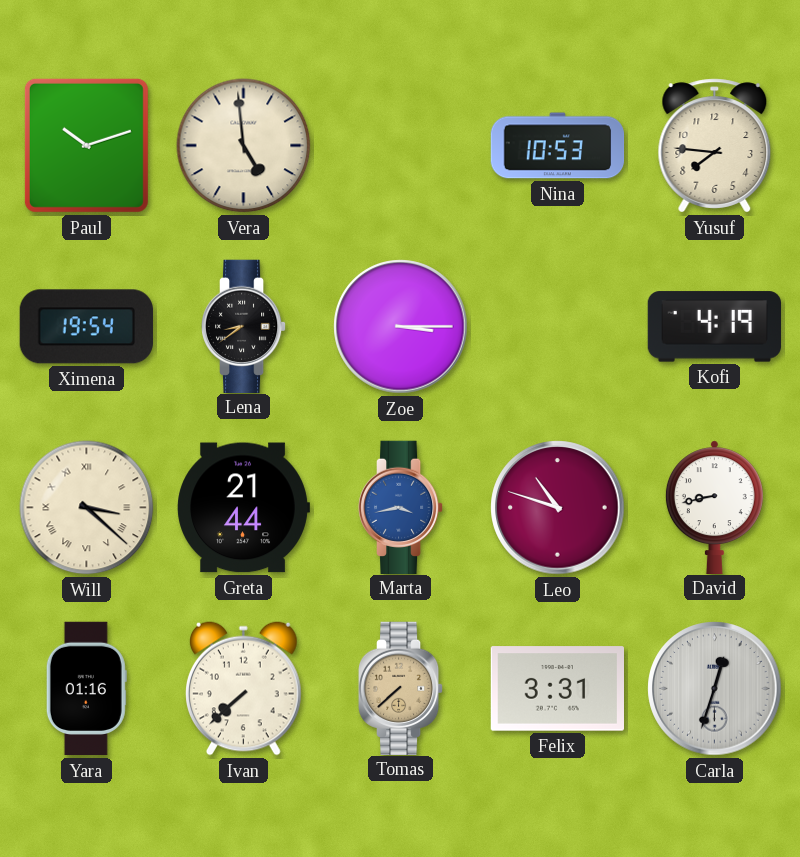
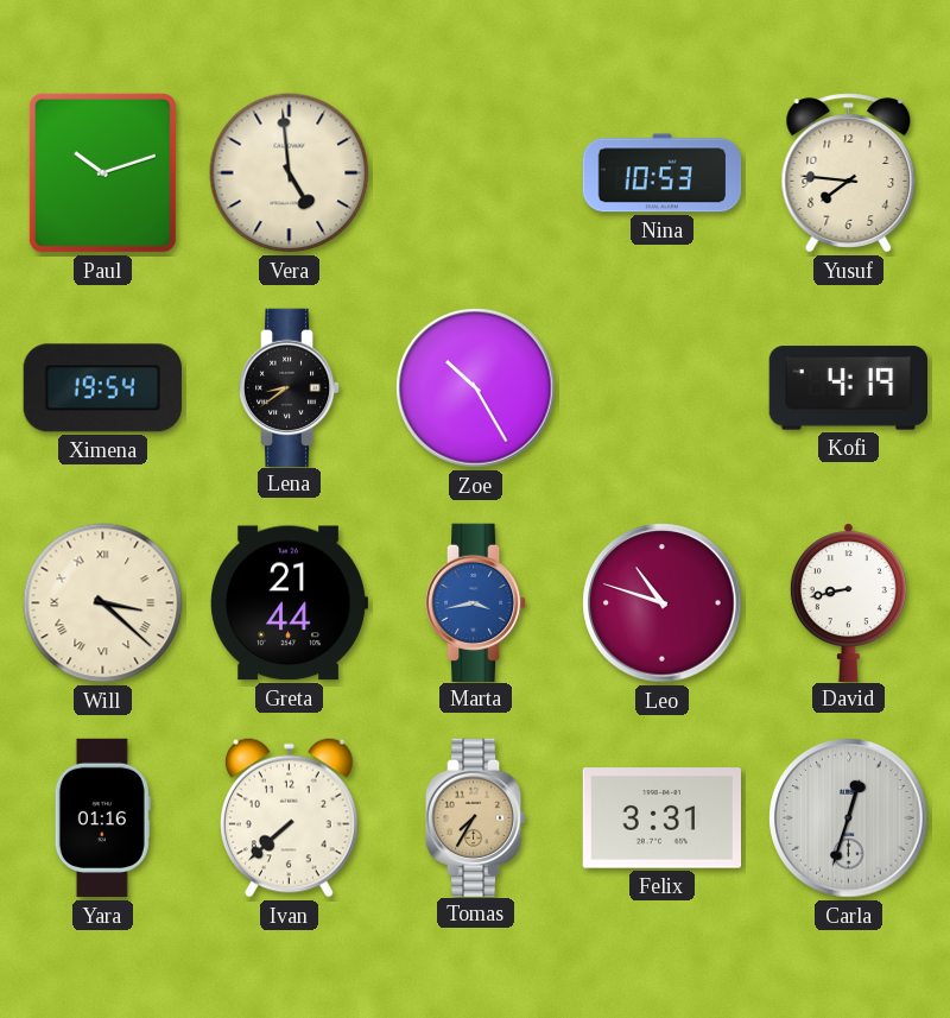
Zoe: 3:15 -> 10:25 (476, 388)
Tomas: 7:38 -> 7:35 (476, 817)
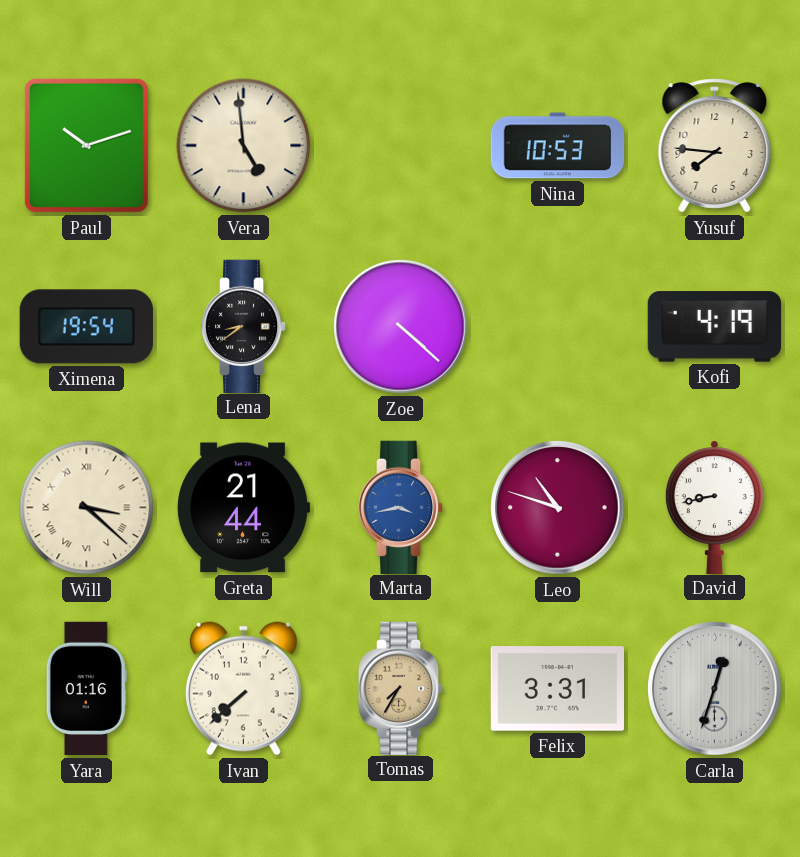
Zoe: 10:25 -> 4:22 (401, 327)
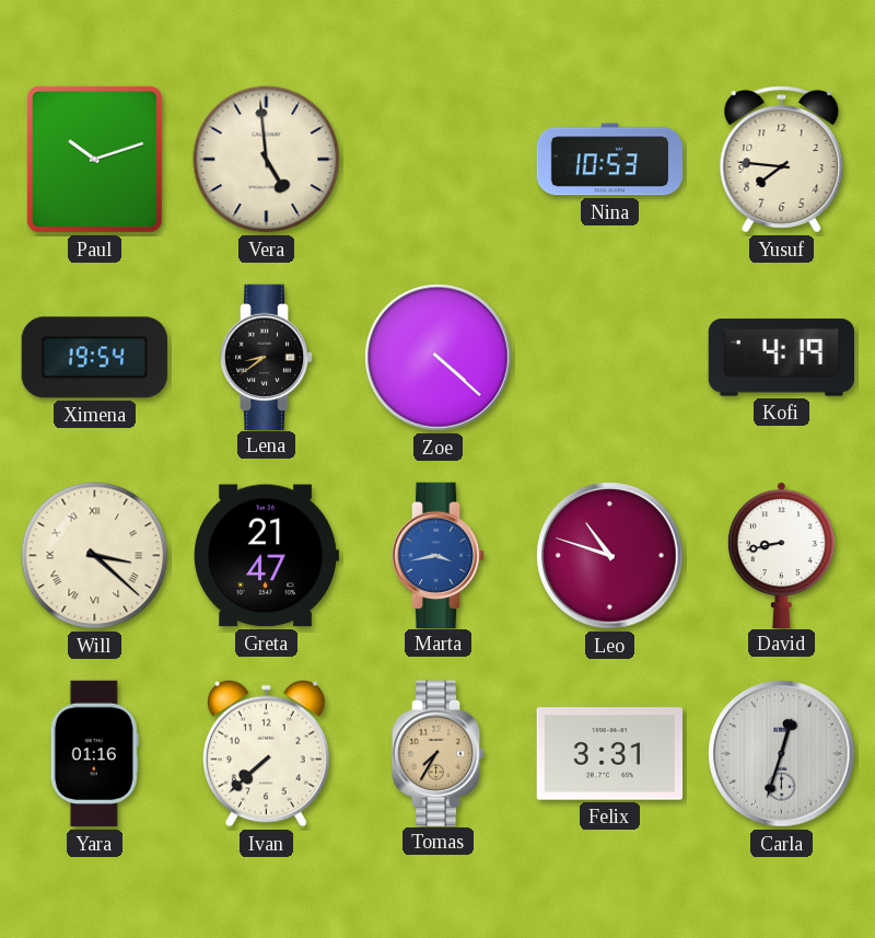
Greta: 21:44 -> 21:47 (266, 556)
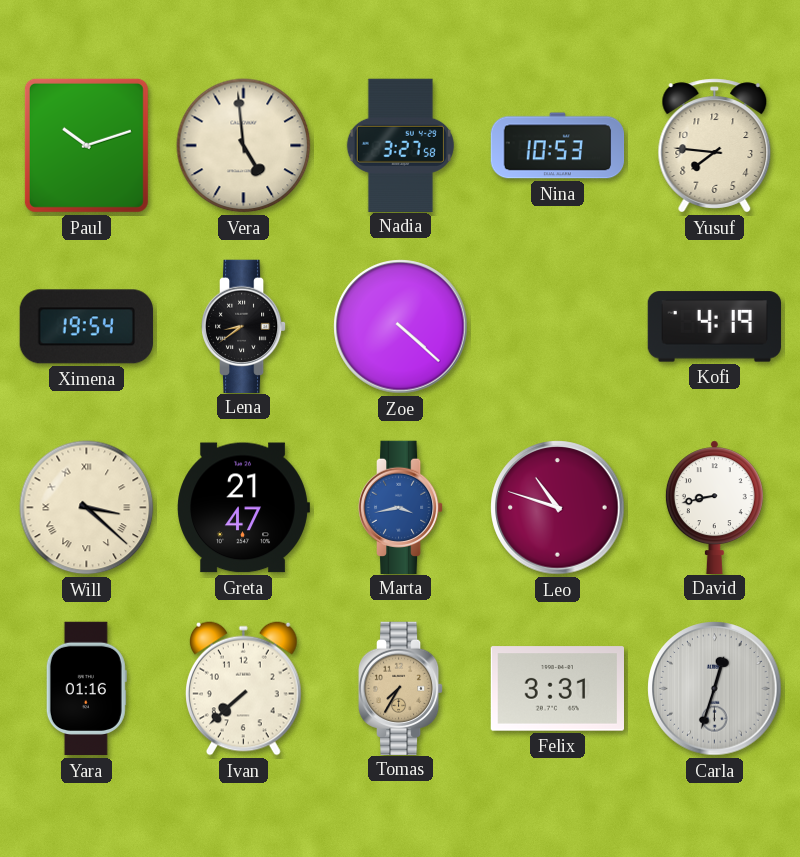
Nadia: none -> 3:27 (400, 145)
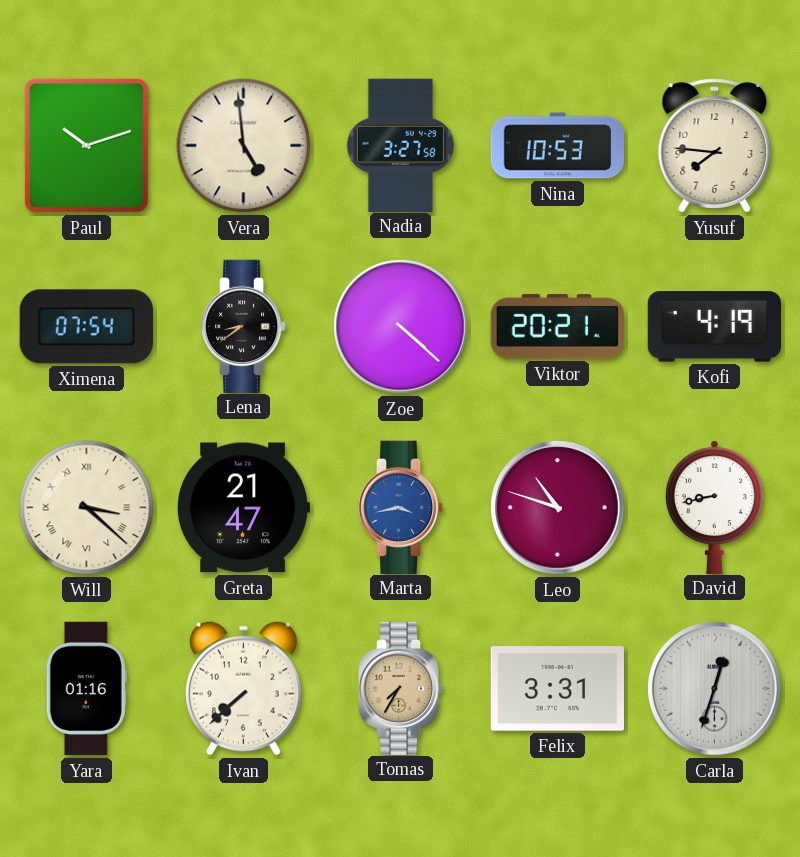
Ximena: 19:54 -> 07:54 (86, 327)
Viktor: none -> 20:21 (557, 327)
